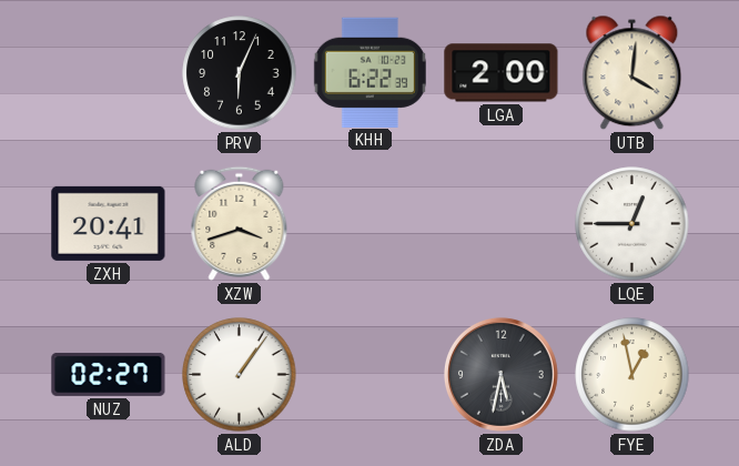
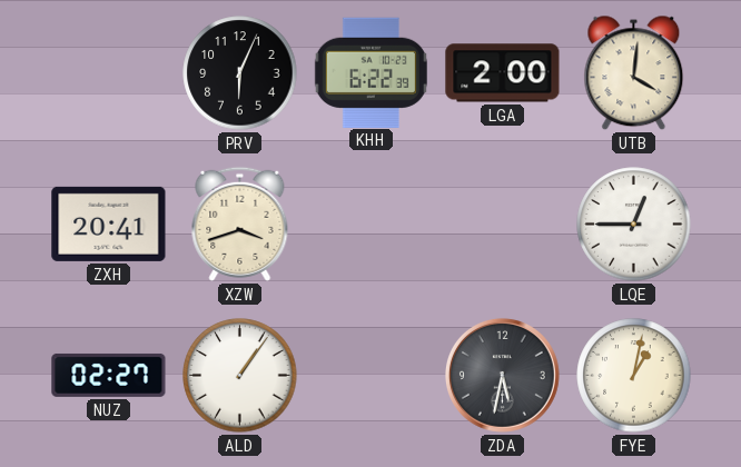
FYE: 12:58 -> 1:02 (634, 376)
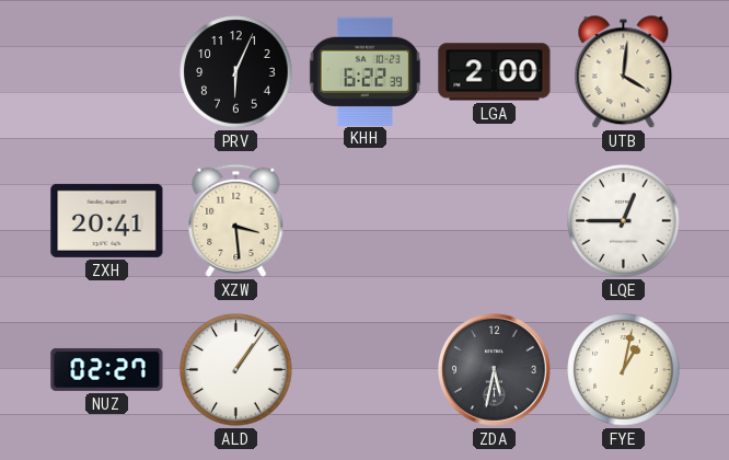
XZW: 3:42 -> 3:29 (236, 220)
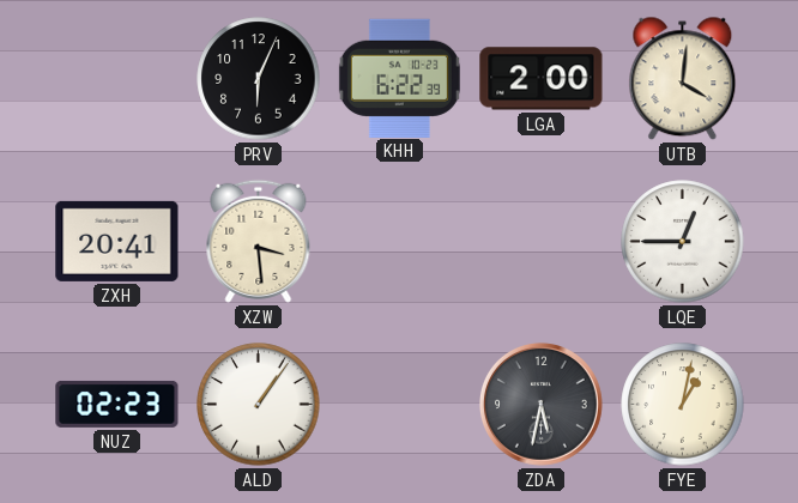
NUZ: 02:27 -> 02:23 (117, 404)
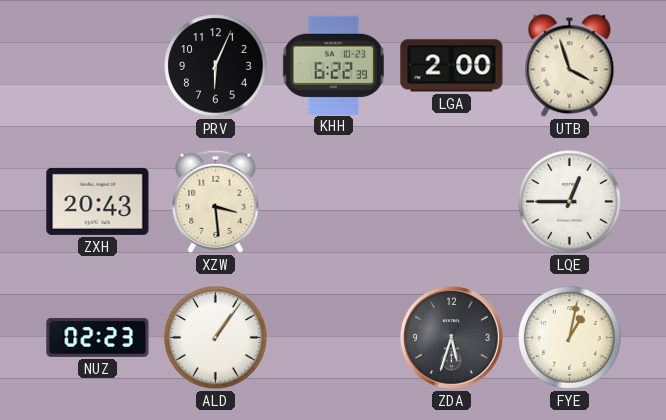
UTB: 4:01 -> 3:57 (570, 66)
ZXH: 20:41 -> 20:43 (98, 201)
ZDA: 5:32 -> 5:33 (451, 337)
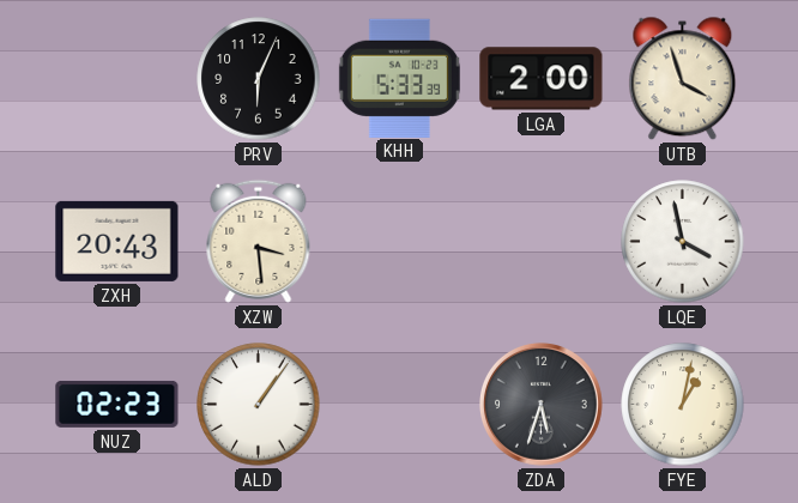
KHH: 6:22 -> 5:33 (399, 78)
LQE: 12:45 -> 3:58 (683, 242)
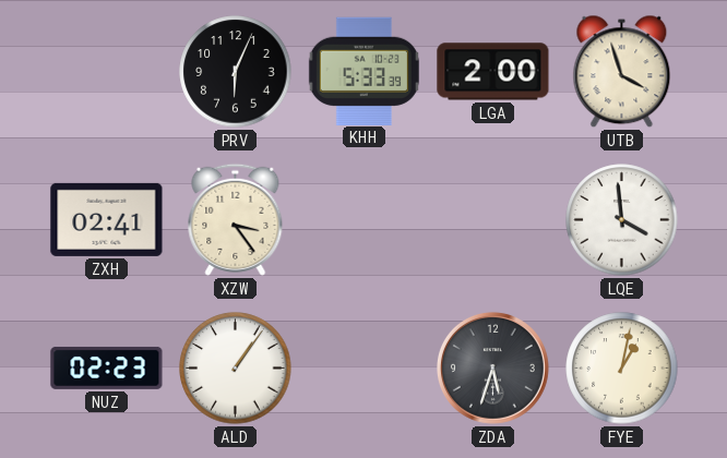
ZXH: 20:43 -> 02:41 (107, 219)
XZW: 3:29 -> 3:24 (236, 219)
LQE: 3:58 -> 3:59 (622, 220)
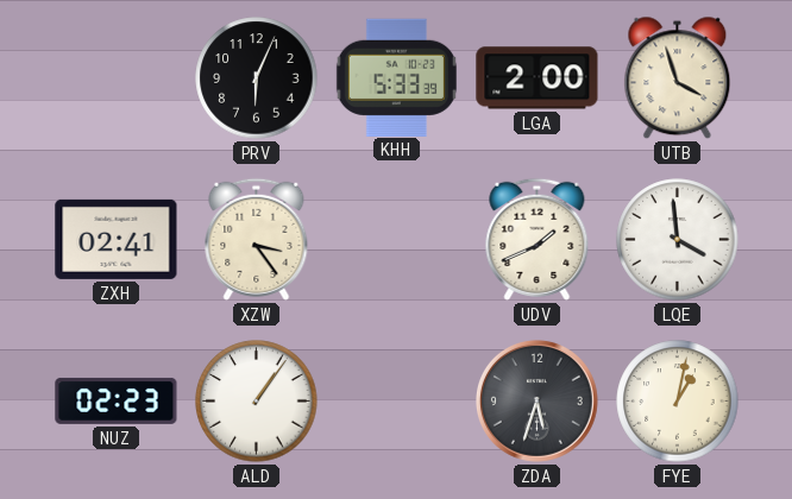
UDV: none -> 1:41 (538, 239)
